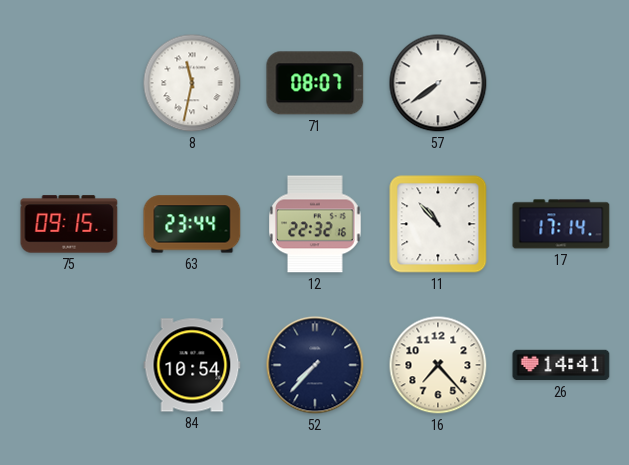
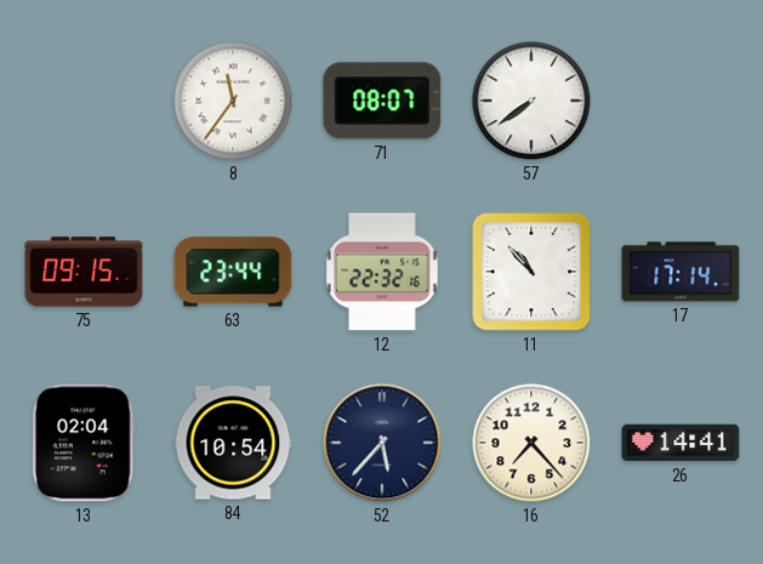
8: 11:32 -> 11:36 (233, 101)
13: none -> 02:04 (84, 443)
52: 7:37 -> 5:37 (382, 443)
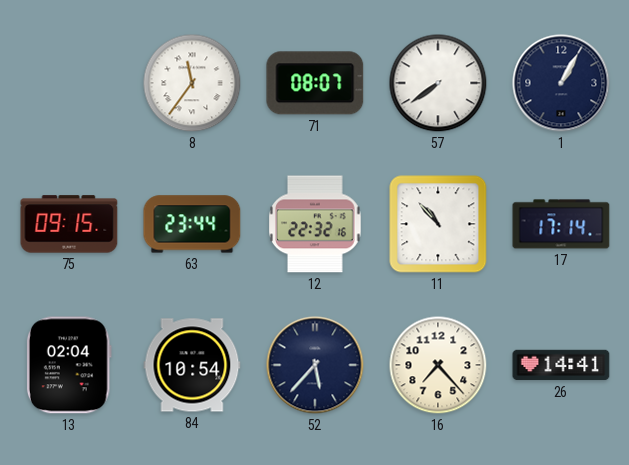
1: none -> 1:05 (561, 83)
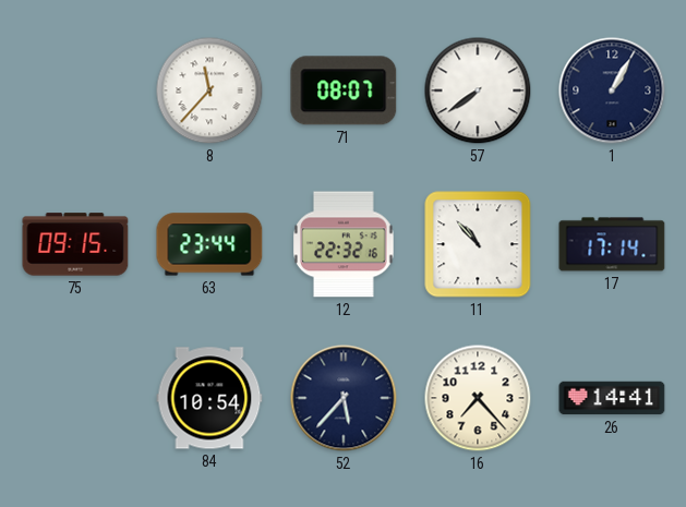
8: 11:36 -> 11:37 (209, 90)
13: 02:04 -> none (69, 365)
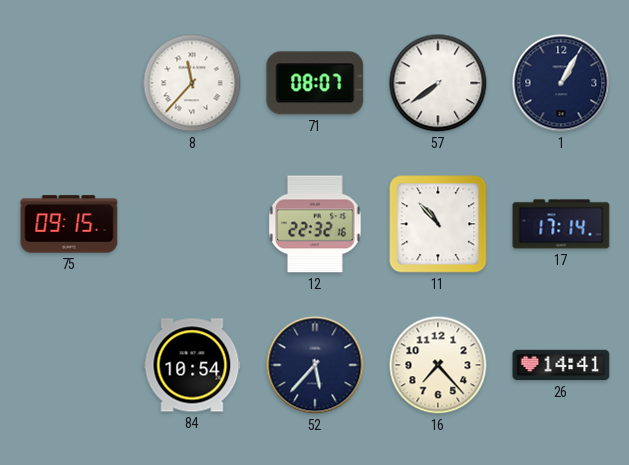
63: 23:44 -> none (209, 244)
